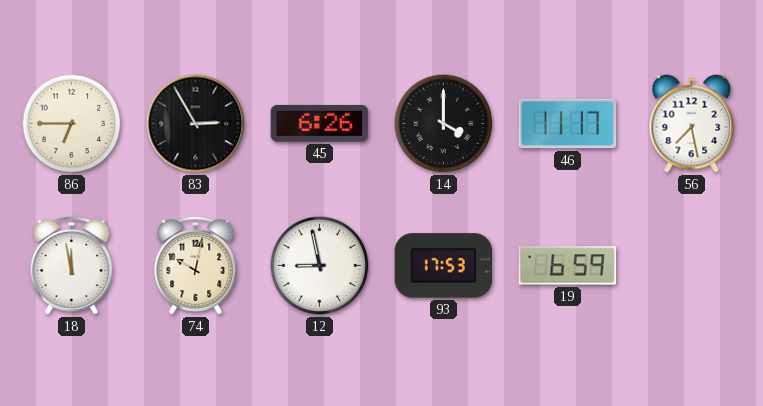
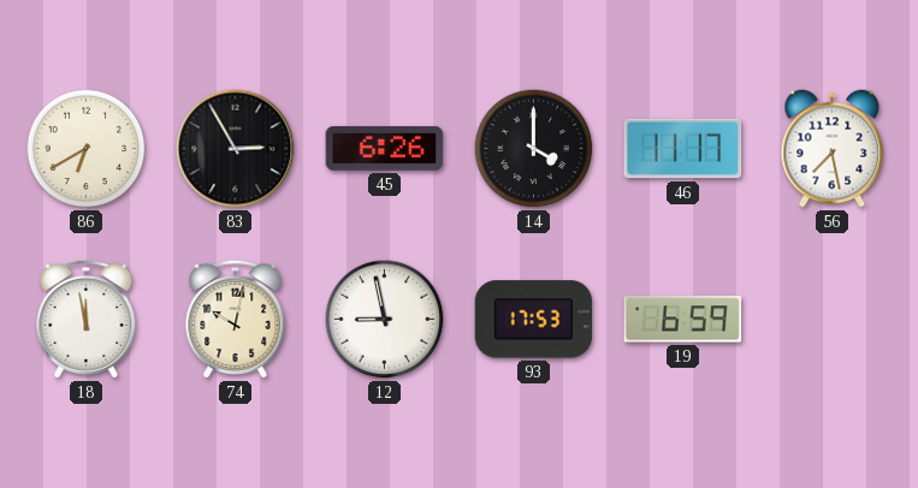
86: 6:45 -> 6:40 (87, 149)
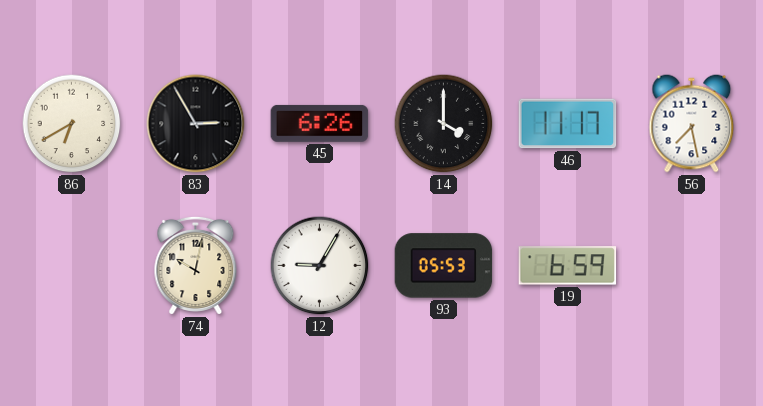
18: 11:58 -> none (87, 319)
12: 8:58 -> 9:05 (320, 266)
93: 17:53 -> 05:53 (444, 266)
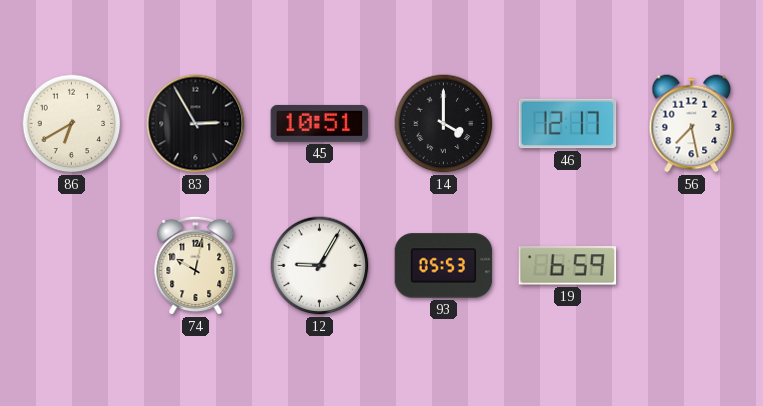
45: 6:26 -> 10:51 (320, 123)
46: 11:17 -> 12:17 (568, 124)
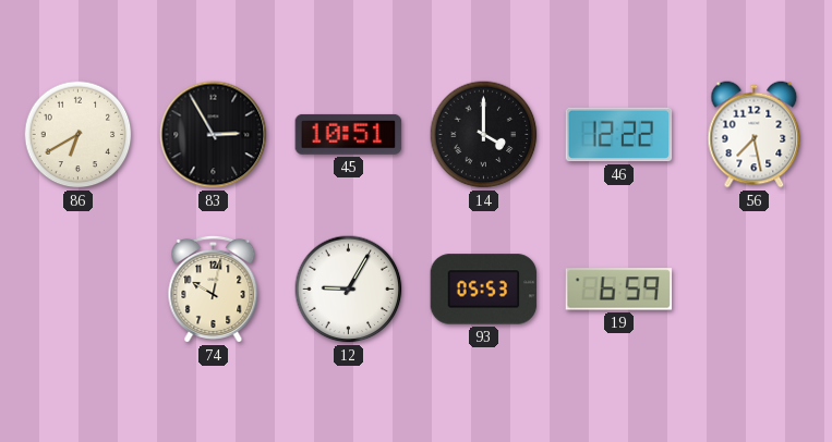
46: 12:17 -> 12:22 (619, 135)
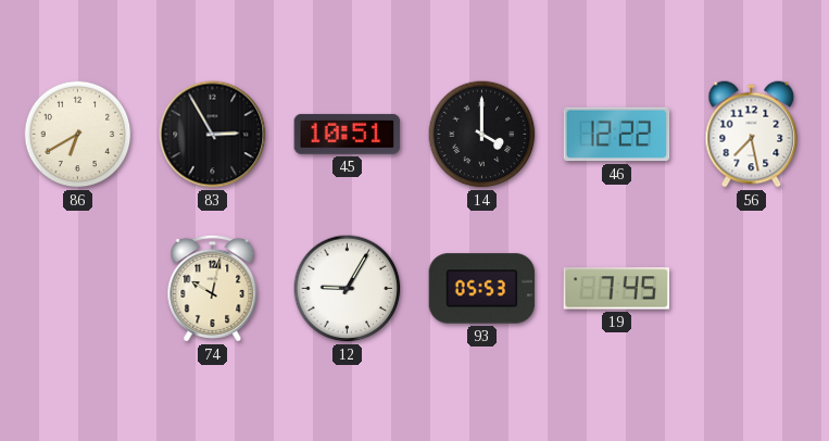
19: 6:59 -> 7:45 (617, 289)
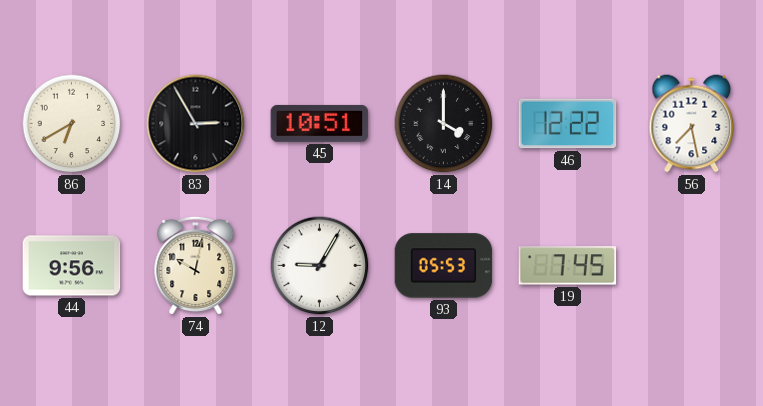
44: none -> 9:56 (72, 266)
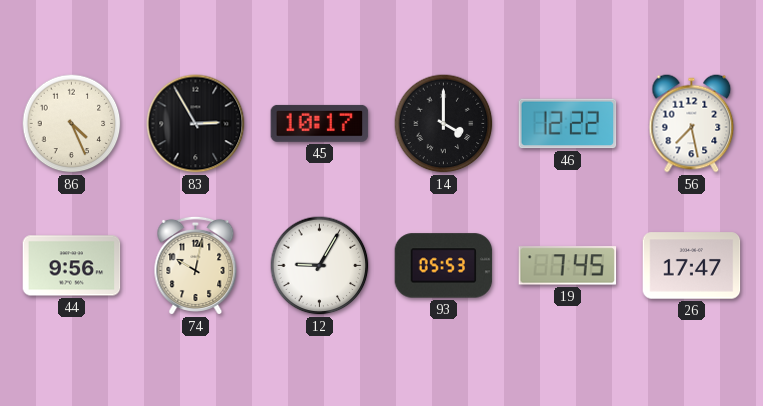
86: 6:40 -> 4:26 (72, 124)
45: 10:51 -> 10:17 (320, 123)
26: none -> 17:47 (692, 266)
